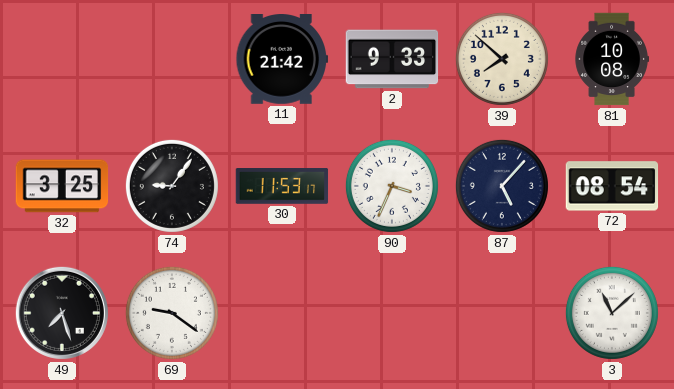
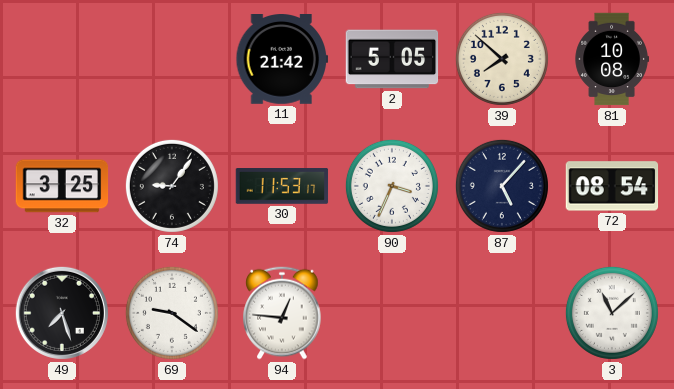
2: 9:33 -> 5:05 (392, 59)
94: none -> 12:46 (282, 313)
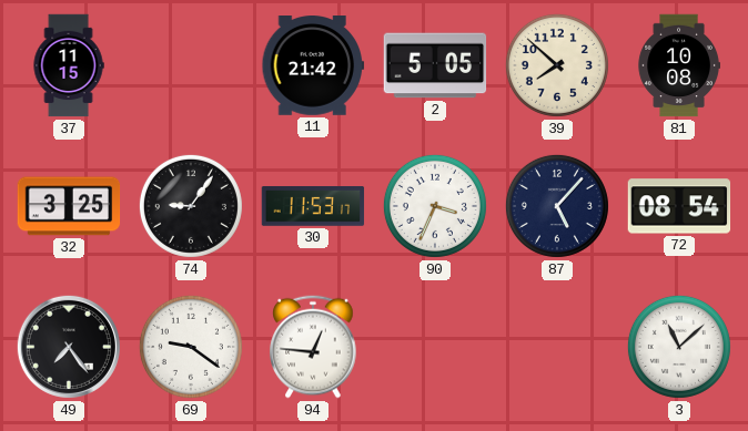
37: none -> 11:15 (69, 65)
49: 7:27 -> 7:24 (69, 347)
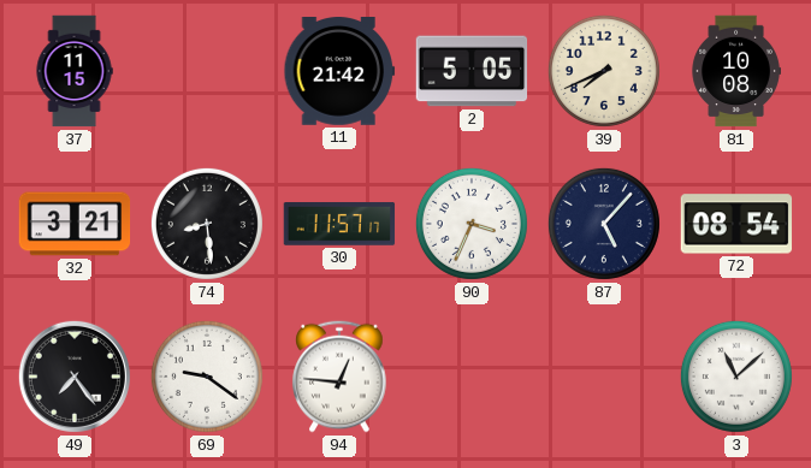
39: 7:52 -> 7:41 (604, 71)
32: 3:25 -> 3:21 (75, 224)
74: 9:06 -> 8:29 (207, 224)
30: 11:53 -> 11:57 (339, 225)
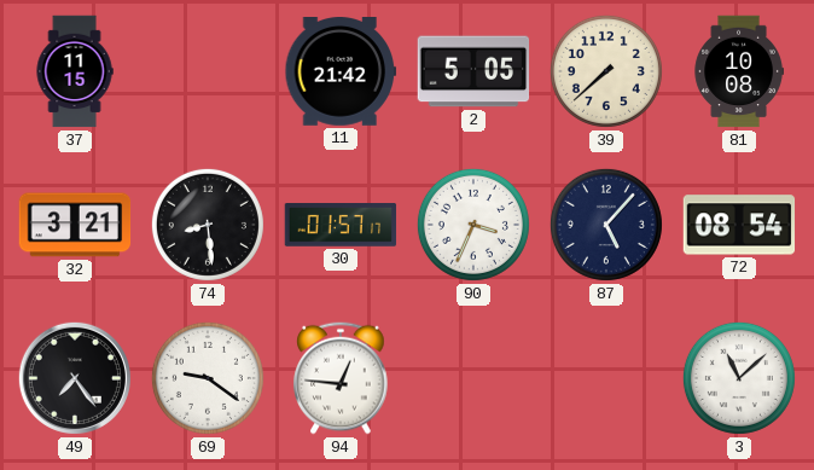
39: 7:41 -> 7:38 (606, 71)
30: 11:57 -> 01:57 (341, 226)
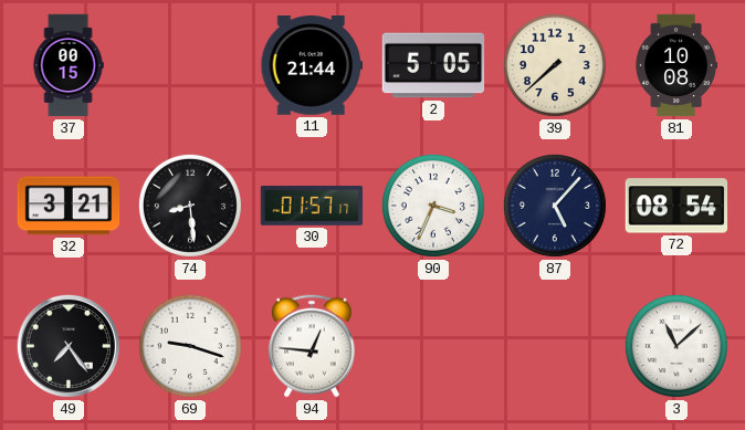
37: 11:15 -> 00:15 (69, 65)
11: 21:42 -> 21:44 (312, 66)
69: 9:21 -> 9:18 (190, 346)
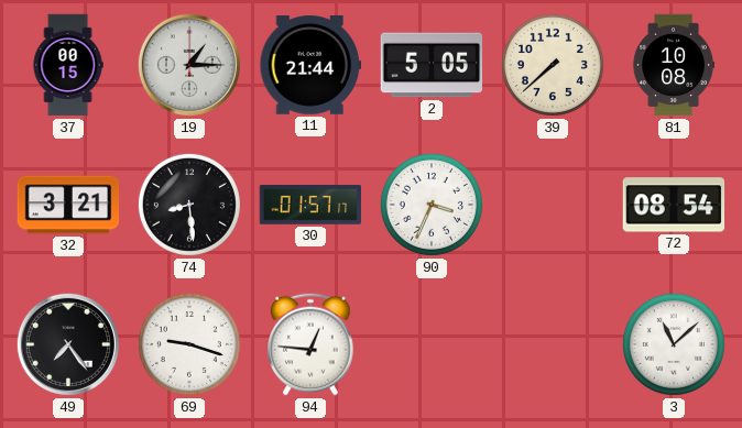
19: none -> 1:15 (189, 65)
87: 5:07 -> none (555, 206)
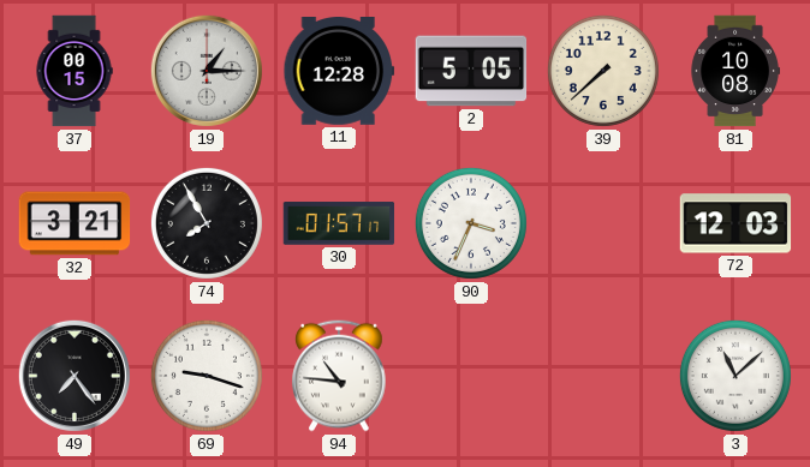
11: 21:44 -> 12:28 (339, 72)
74: 8:29 -> 7:55 (207, 223)
72: 08:54 -> 12:03 (735, 223)
94: 12:46 -> 10:46 (339, 376)
